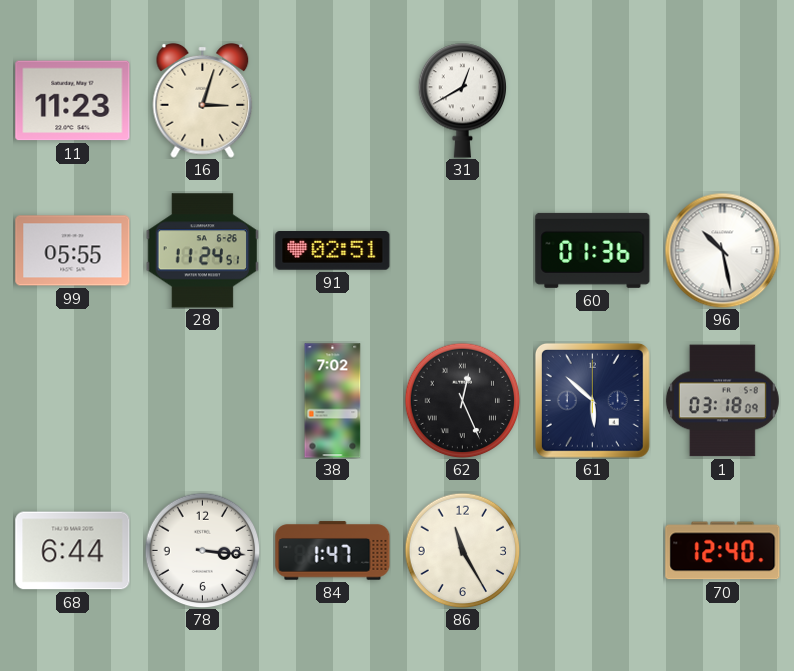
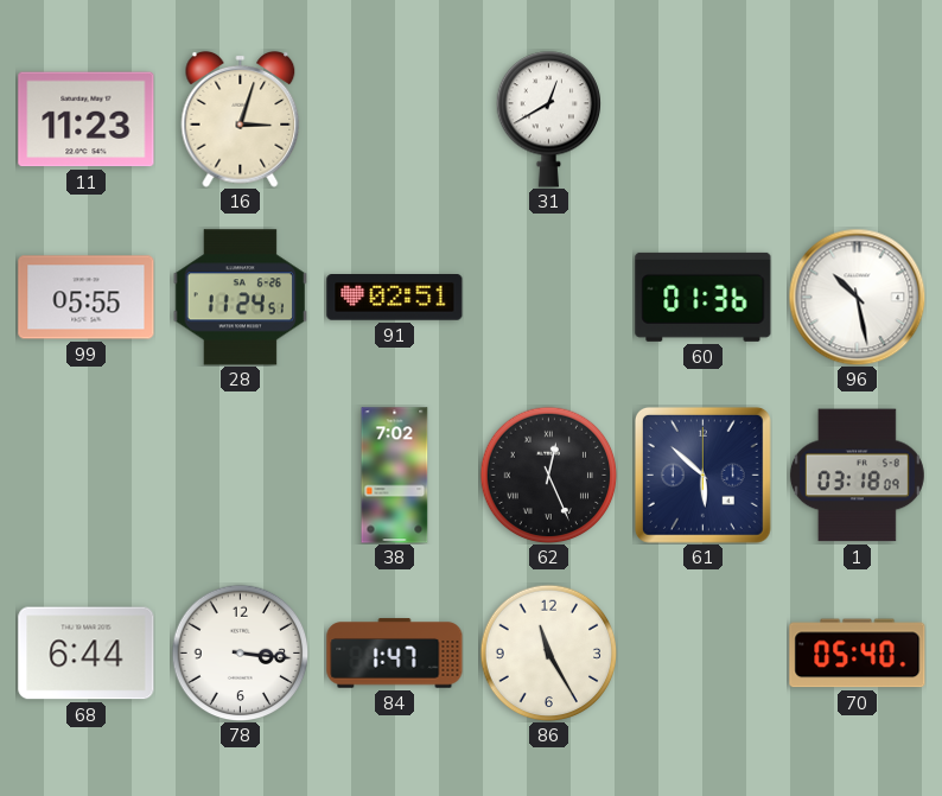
70: 12:40 -> 05:40 (858, 654)
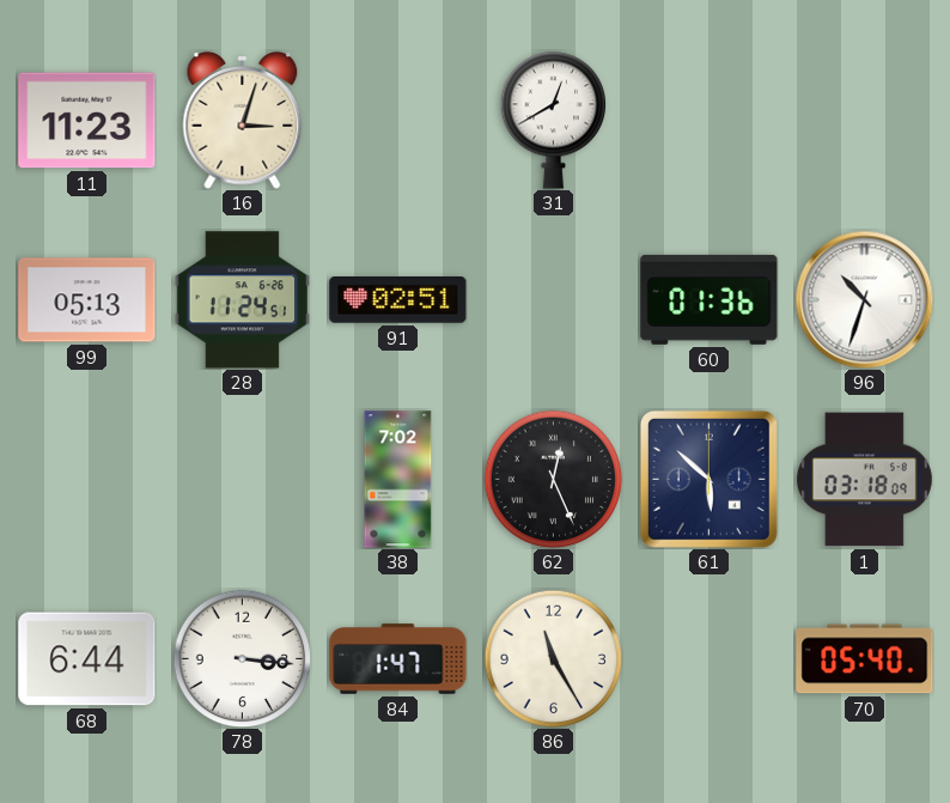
99: 05:55 -> 05:13 (87, 300)
96: 10:28 -> 10:33 (864, 299)
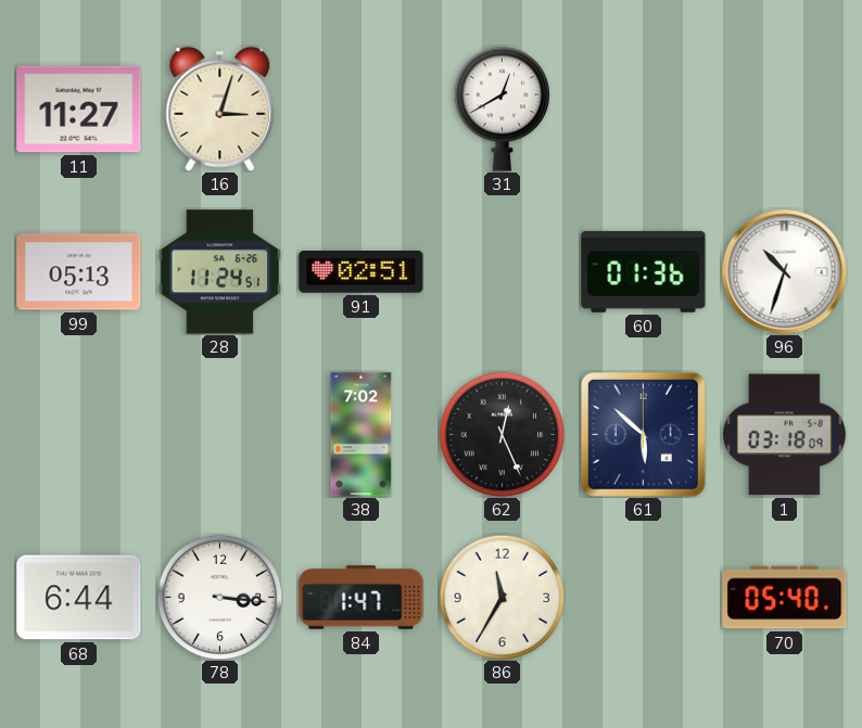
11: 11:23 -> 11:27 (79, 110)
86: 11:25 -> 11:35 (502, 597)
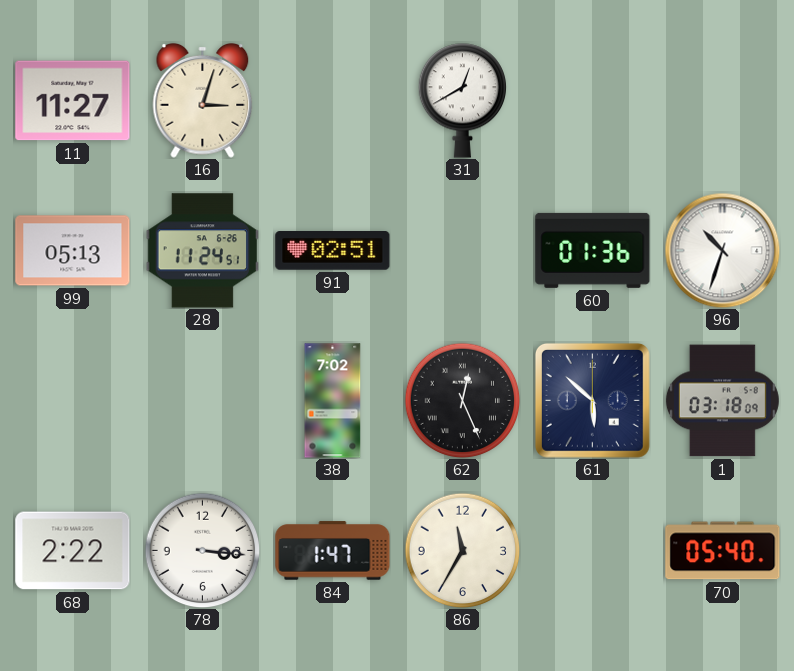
68: 6:44 -> 2:22 (73, 551)
